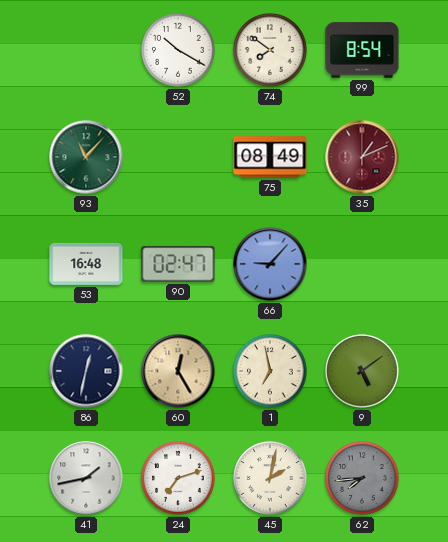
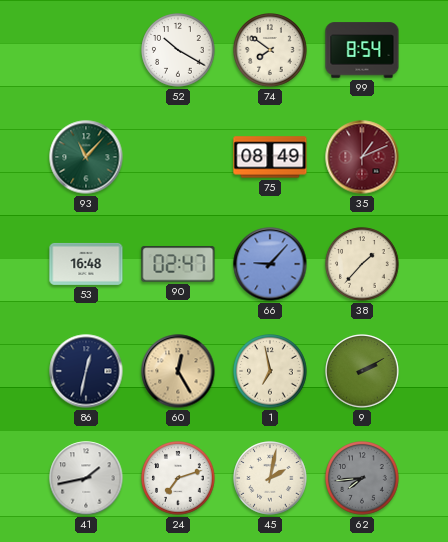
38: none -> 1:37 (362, 264)
9: 5:09 -> 2:10 (362, 371)
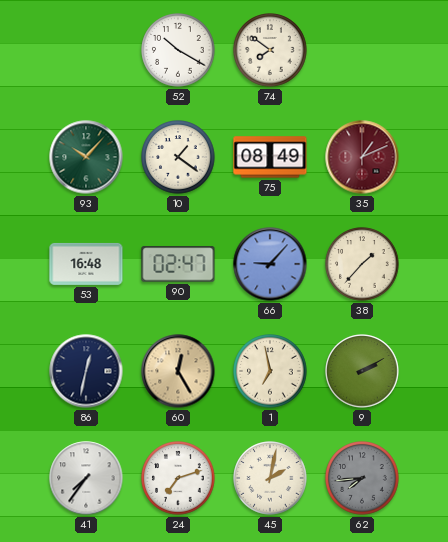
99: 8:54 -> none (362, 50)
93: 11:07 -> 10:07 (86, 157)
10: none -> 1:21 (178, 157)
41: 1:43 -> 7:36 (86, 478)
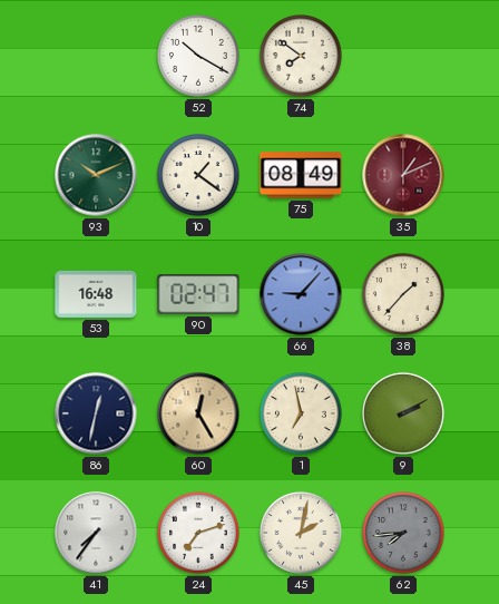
93: 10:07 -> 10:11 (96, 175)
